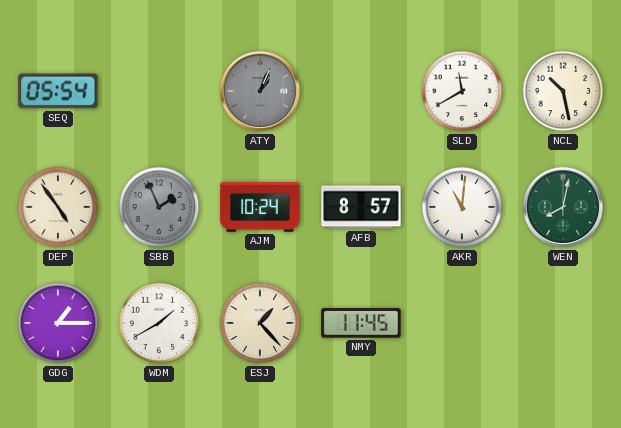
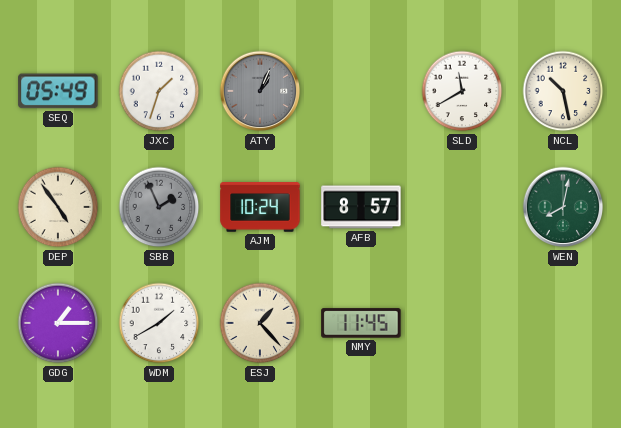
SEQ: 05:54 -> 05:49 (58, 91)
JXC: none -> 1:33 (159, 91)
AKR: 11:01 -> none (462, 207)
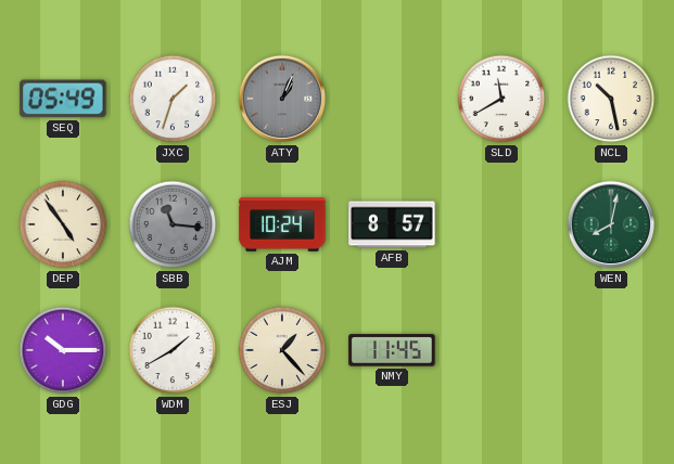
SBB: 1:56 -> 11:16 (173, 224)
GDG: 1:15 -> 10:15 (63, 350)
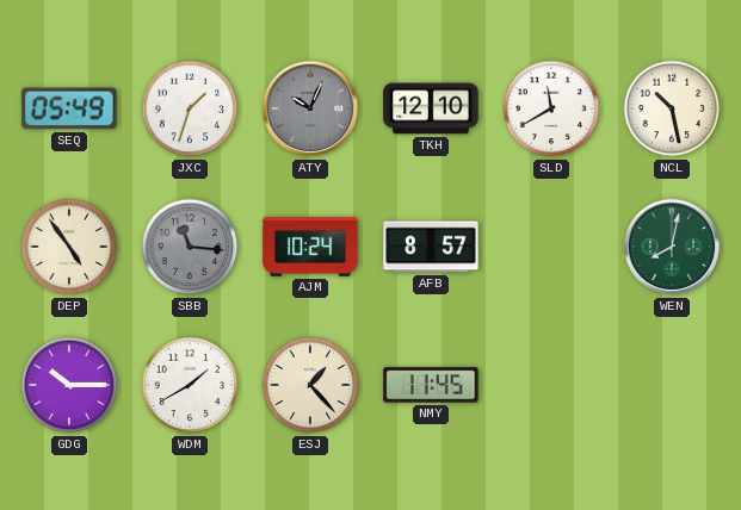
ATY: 1:04 -> 10:04 (310, 108)
TKH: none -> 12:10 (431, 108)
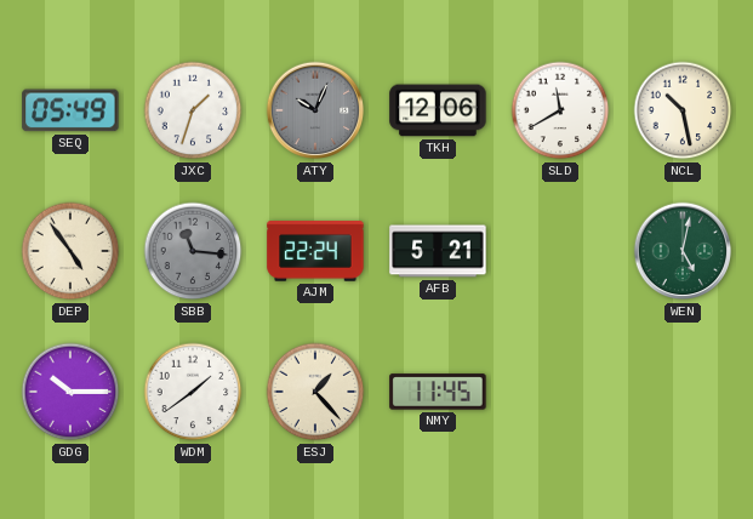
TKH: 12:10 -> 12:06 (438, 110)
AJM: 10:24 -> 22:24 (315, 251)
AFB: 8:57 -> 5:21 (438, 251)
WEN: 8:02 -> 5:02 (683, 251)
WDM: 1:40 -> 1:39 (193, 392)
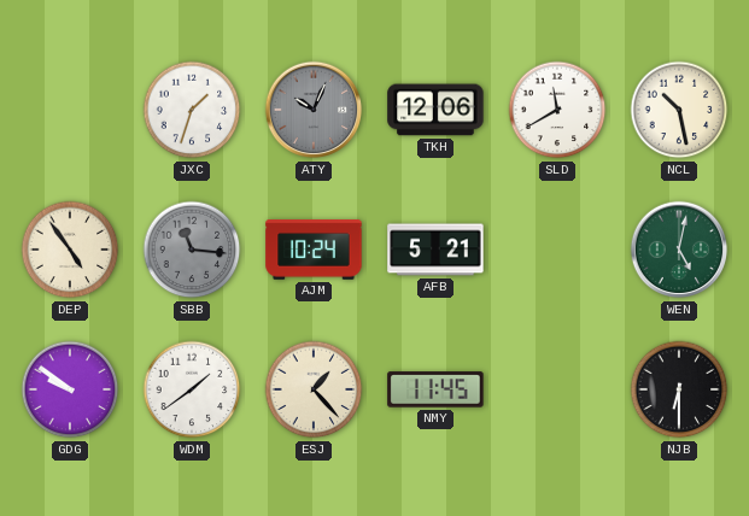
SEQ: 05:49 -> none (70, 110)
AJM: 22:24 -> 10:24 (314, 250)
GDG: 10:15 -> 9:51 (70, 389)
NJB: none -> 6:30 (679, 389)
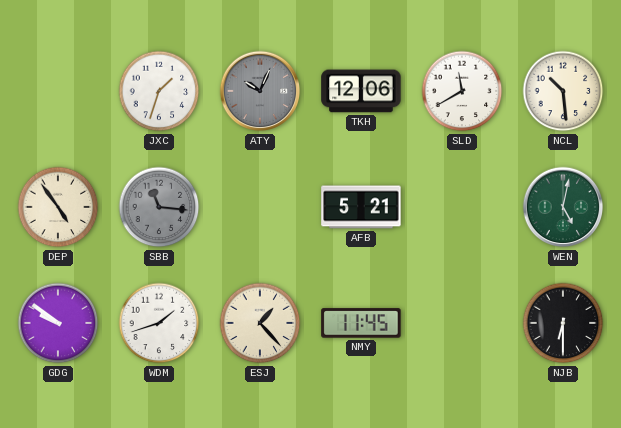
NCL: 10:28 -> 10:29 (563, 91)
AJM: 10:24 -> none (314, 250)
WDM: 1:39 -> 1:42 (159, 323)
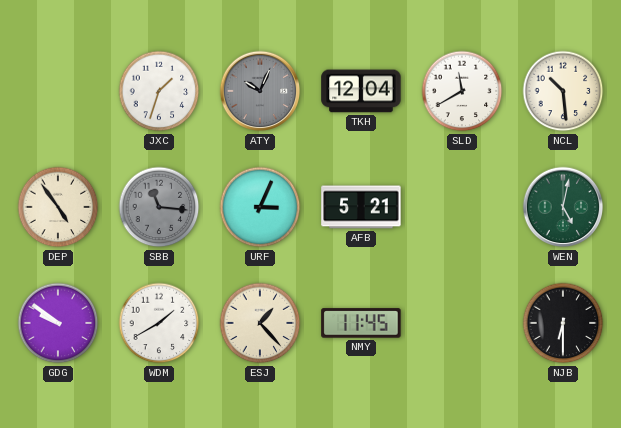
TKH: 12:06 -> 12:04 (361, 91)
URF: none -> 3:04 (260, 207)
WDM: 1:42 -> 1:40 (159, 323)
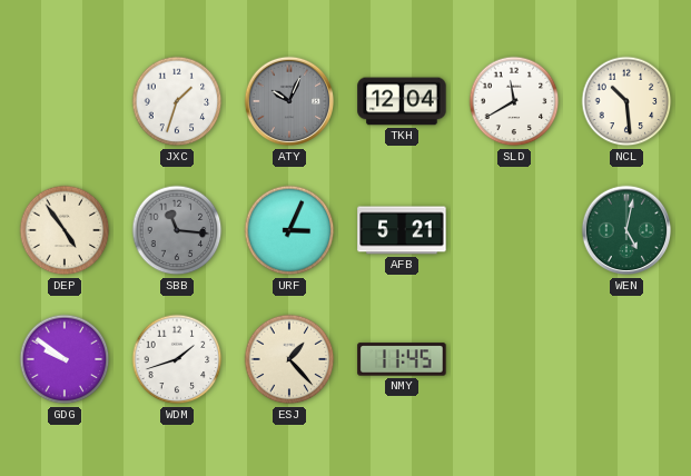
WDM: 1:40 -> 1:42 (177, 359)
NJB: 6:30 -> none (563, 323)
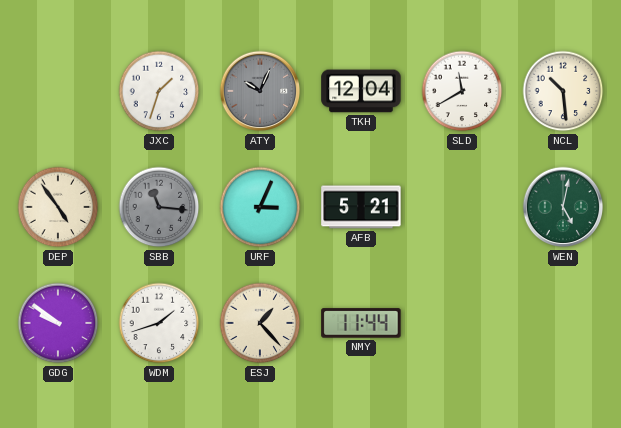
NMY: 11:45 -> 11:44 (361, 323)
